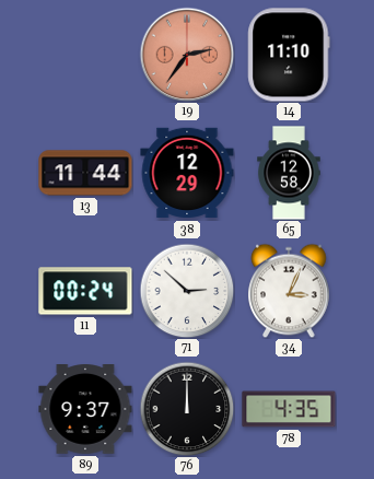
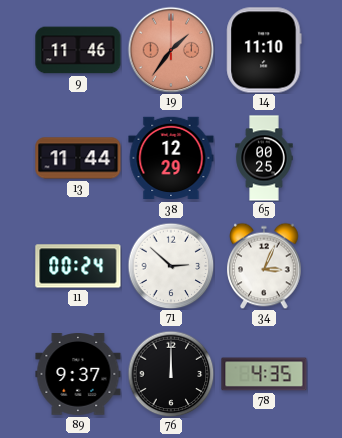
9: none -> 11:46 (78, 50)
19: 2:36 -> 1:36 (171, 50)
65: 12:58 -> 00:25 (264, 158)
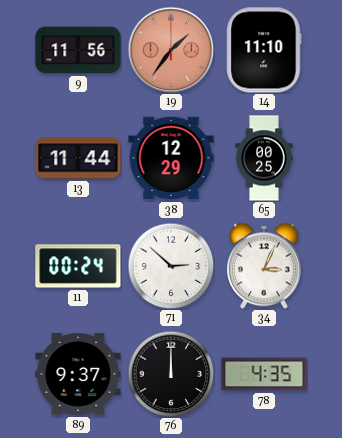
9: 11:46 -> 11:56 (78, 50)
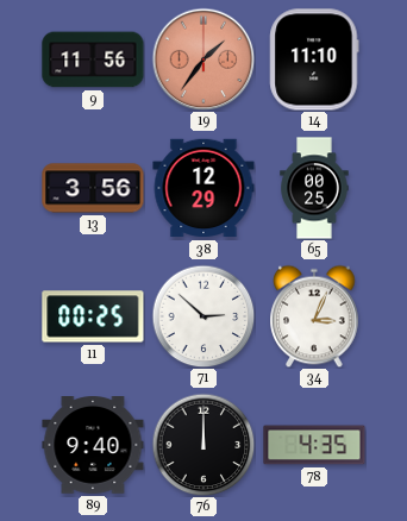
13: 11:44 -> 3:56 (93, 188)
11: 00:24 -> 00:25 (93, 316)
89: 9:37 -> 9:40 (93, 446)
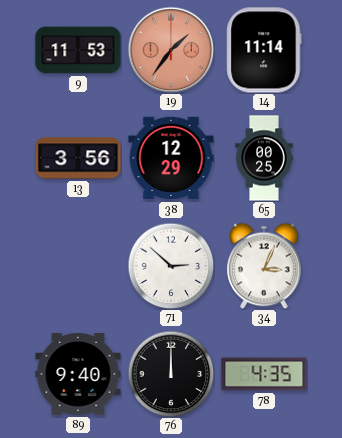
9: 11:56 -> 11:53 (78, 50)
14: 11:10 -> 11:14 (264, 50)
11: 00:25 -> none (93, 316)
